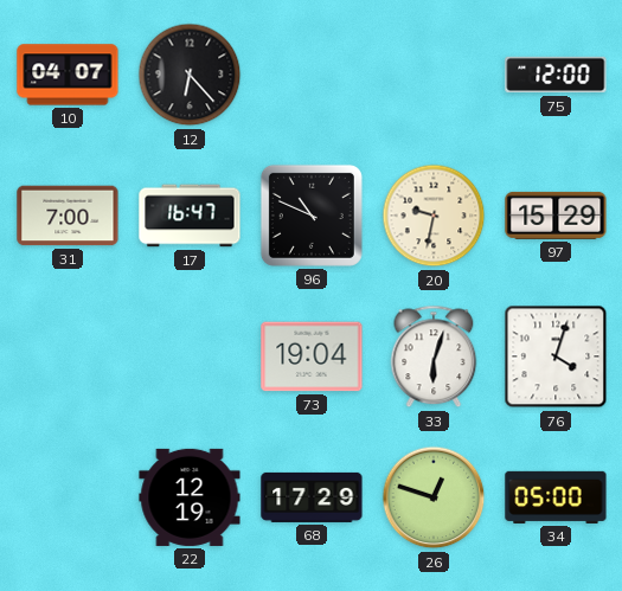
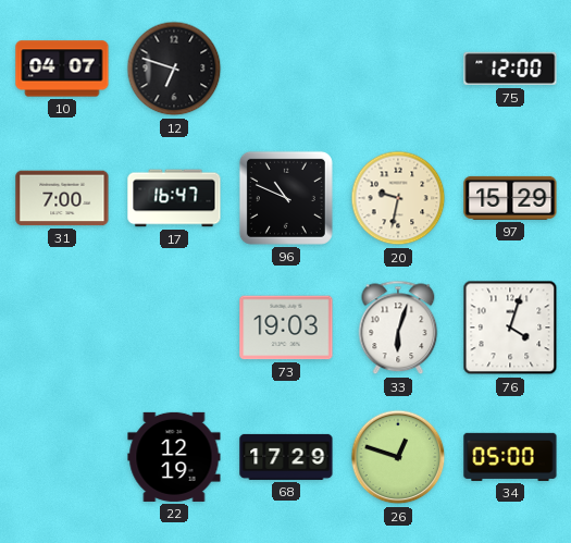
12: 6:23 -> 6:48 (174, 69)
73: 19:04 -> 19:03 (286, 328)
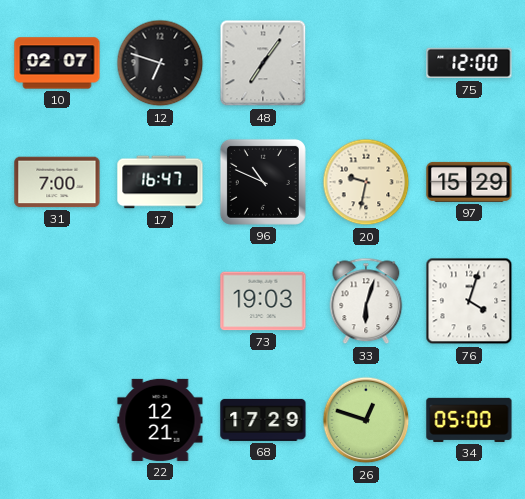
10: 04:07 -> 02:07 (57, 63)
48: none -> 7:06 (263, 63)
22: 12:19 -> 12:21 (160, 420)
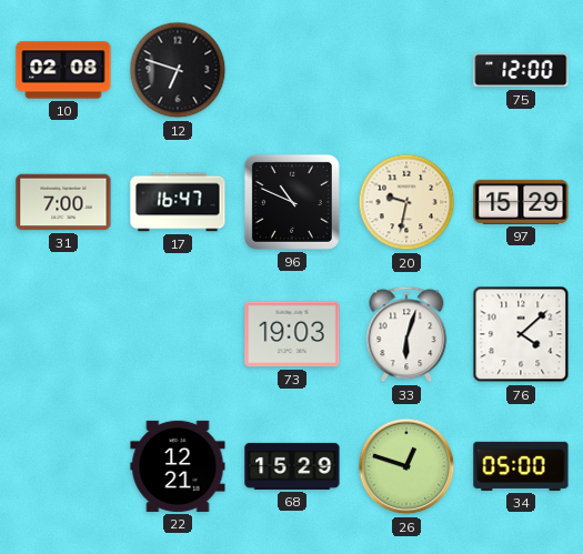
10: 02:07 -> 02:08 (63, 70)
48: 7:06 -> none (263, 63)
76: 4:03 -> 4:08 (521, 334)
68: 17:29 -> 15:29 (292, 466)
